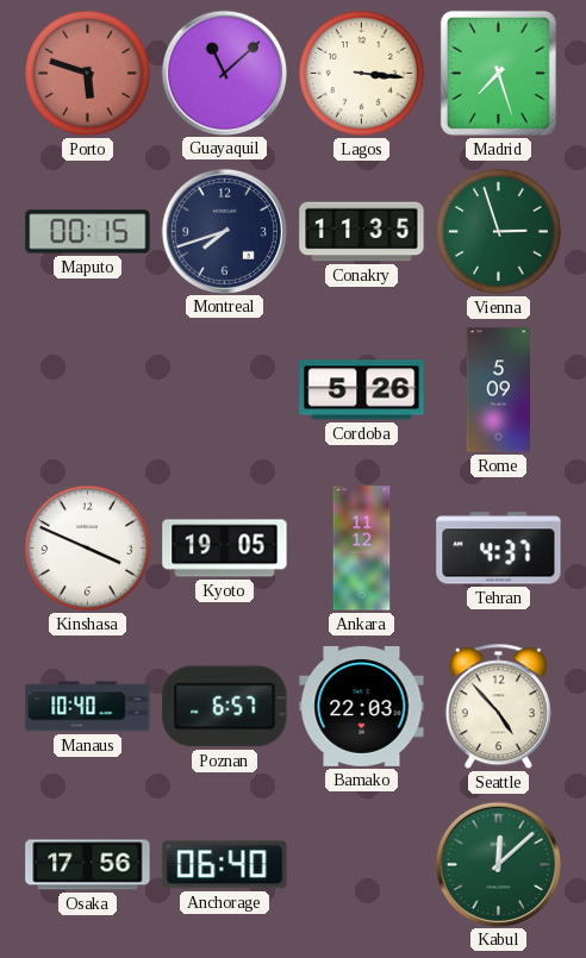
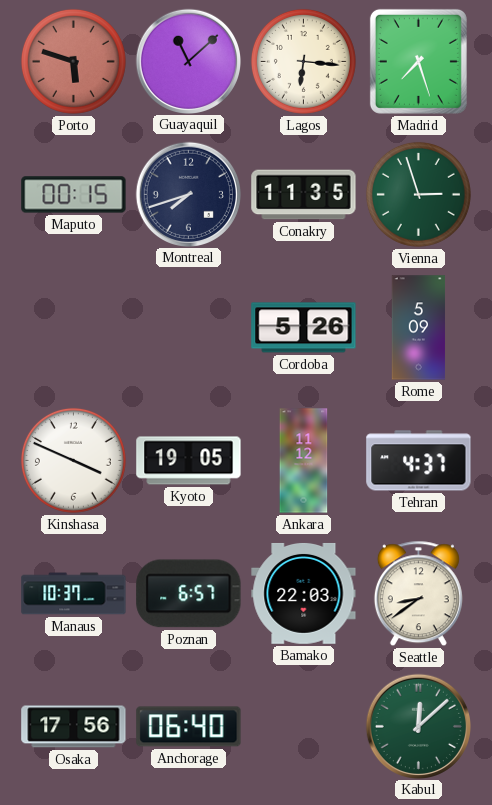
Lagos: 3:16 -> 6:16 (303, 61)
Manaus: 10:40 -> 10:37 (74, 594)
Seattle: 4:53 -> 8:39 (418, 594)
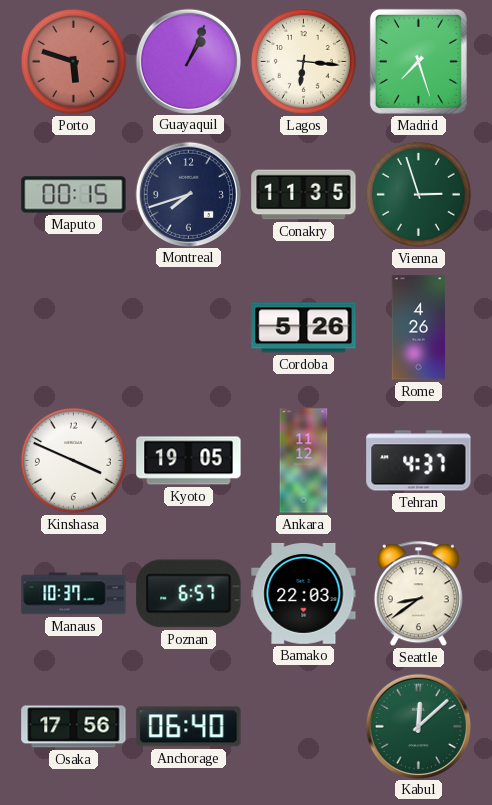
Guayaquil: 11:08 -> 1:04 (188, 61)
Rome: 5:09 -> 4:26 (419, 328)
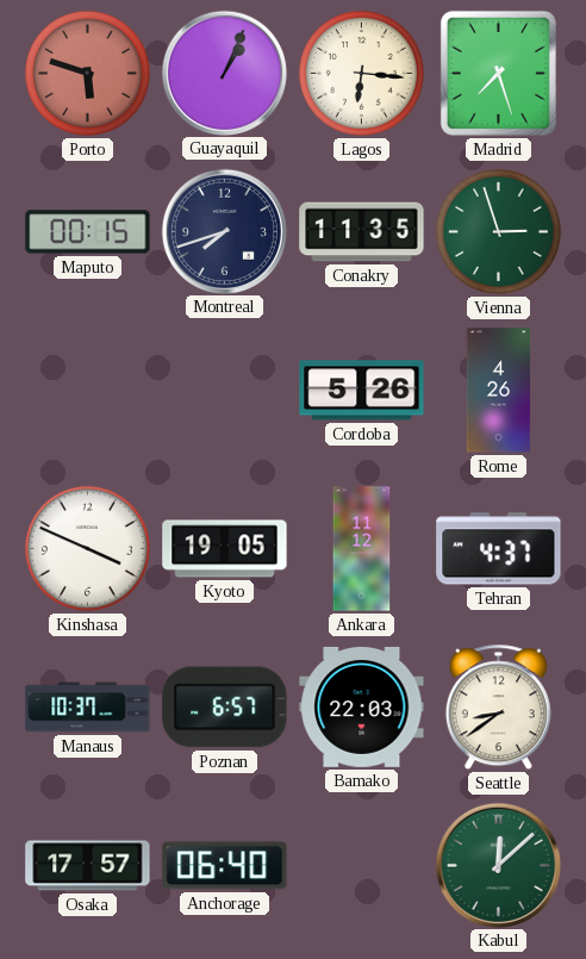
Osaka: 17:56 -> 17:57 (88, 866)
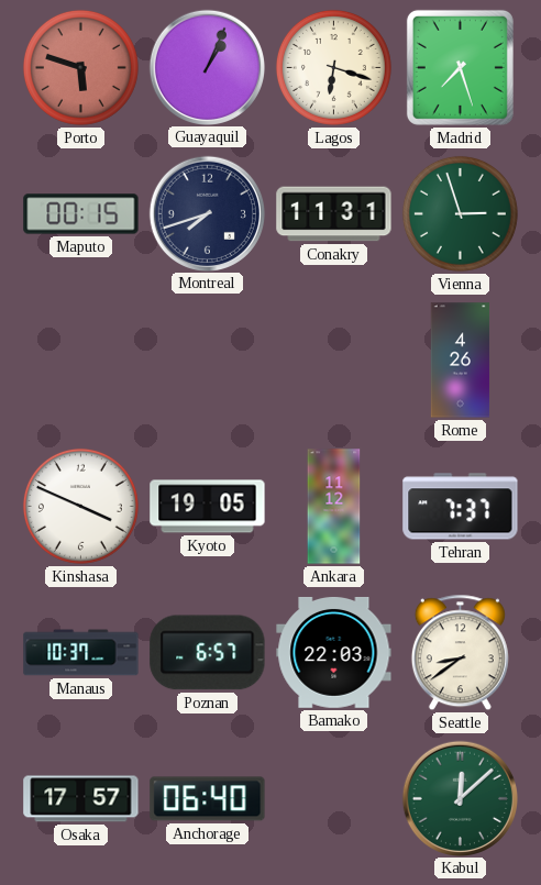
Lagos: 6:16 -> 6:18 (333, 67)
Conakry: 11:35 -> 11:31 (334, 214)
Cordoba: 5:26 -> none (362, 391)
Tehran: 4:37 -> 7:37 (461, 507)
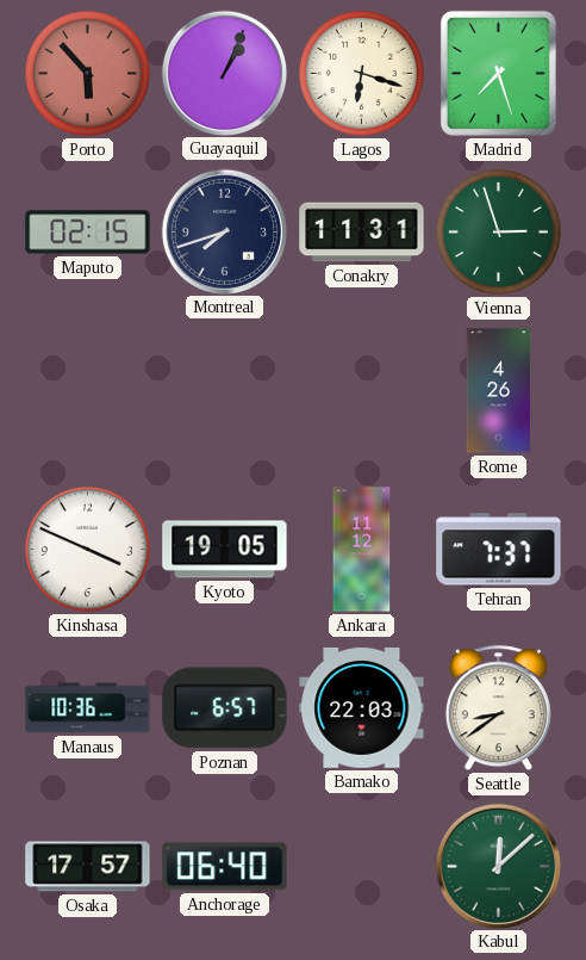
Porto: 5:48 -> 5:53 (87, 73)
Maputo: 00:15 -> 02:15 (88, 233)
Manaus: 10:37 -> 10:36 (88, 708)
